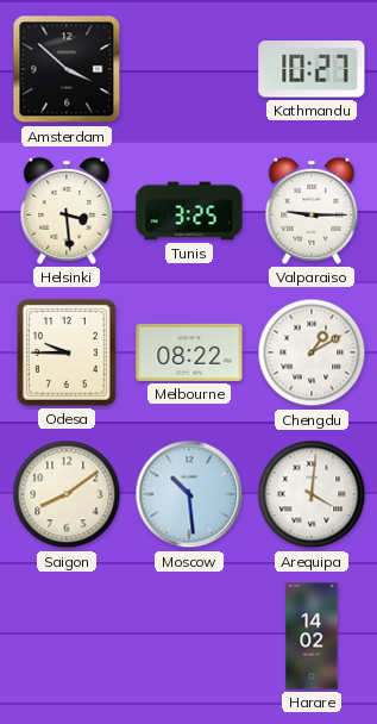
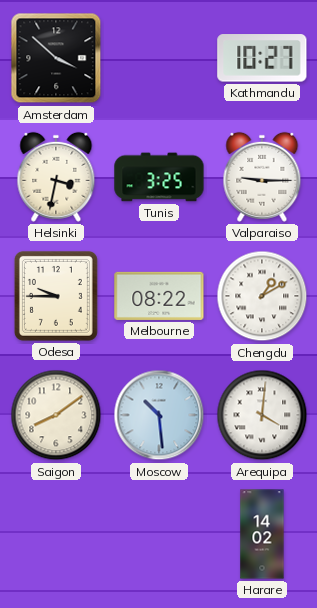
Helsinki: 3:29 -> 3:32 (56, 177)
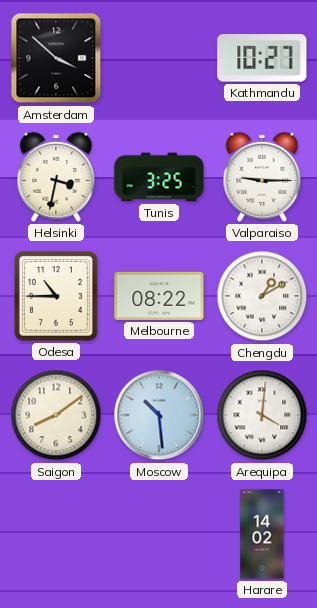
Odesa: 9:45 -> 10:45 (56, 296)
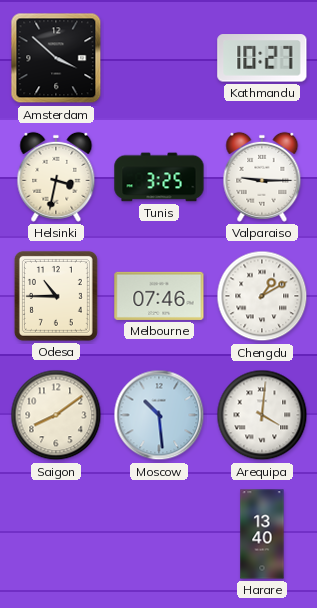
Melbourne: 08:22 -> 07:46 (159, 296)
Harare: 14:02 -> 13:40 (262, 534)
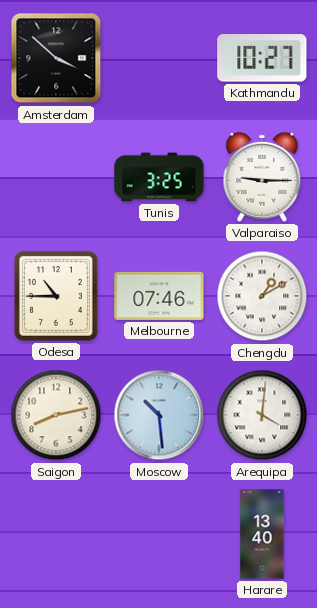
Helsinki: 3:32 -> none (56, 177)
Saigon: 8:09 -> 8:13 (56, 415)
